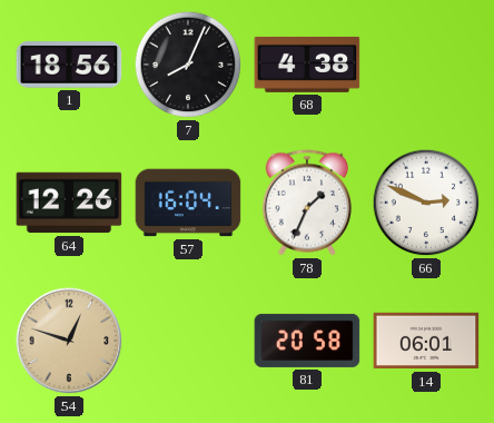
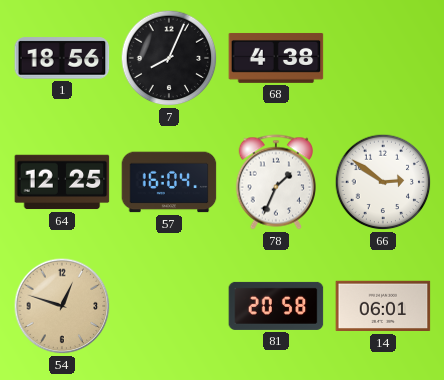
64: 12:26 -> 12:25 (62, 182)
66: 2:49 -> 2:51 (383, 182)
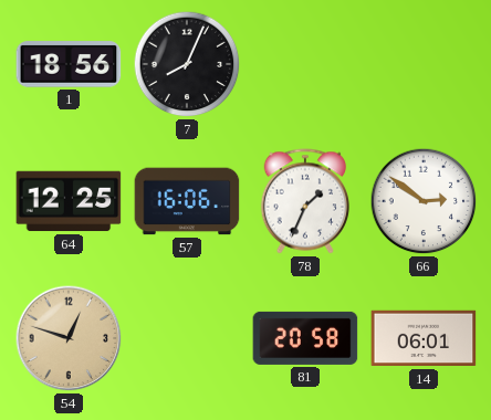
68: 4:38 -> none (276, 58)
57: 16:04 -> 16:06 (187, 201)
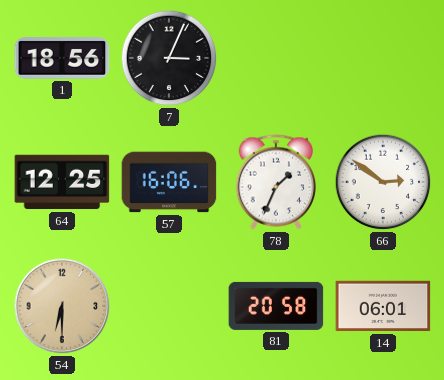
7: 8:04 -> 3:04 (169, 58)
54: 12:48 -> 6:30 (62, 306)
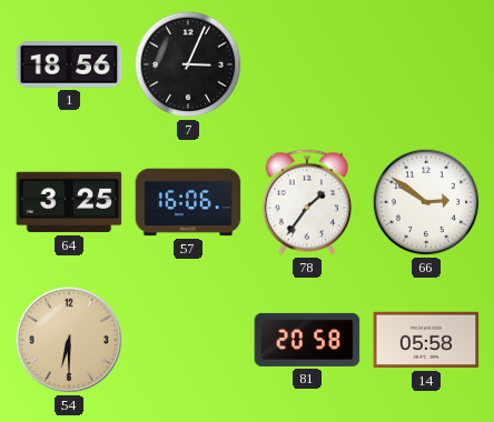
64: 12:25 -> 3:25 (69, 202)
78: 1:34 -> 1:36 (306, 202)
14: 06:01 -> 05:58 (426, 340)
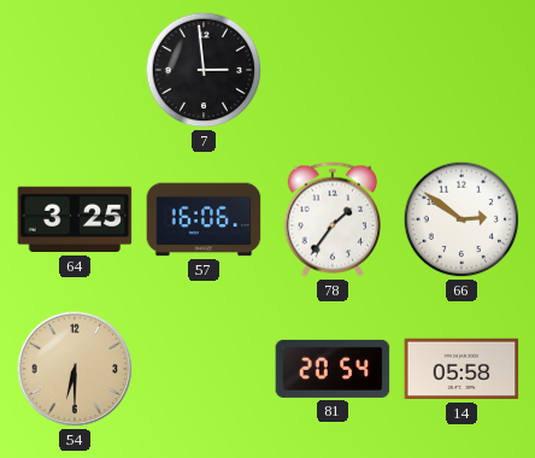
1: 18:56 -> none (69, 64)
7: 3:04 -> 2:59 (204, 70)
81: 20:58 -> 20:54 (333, 369)
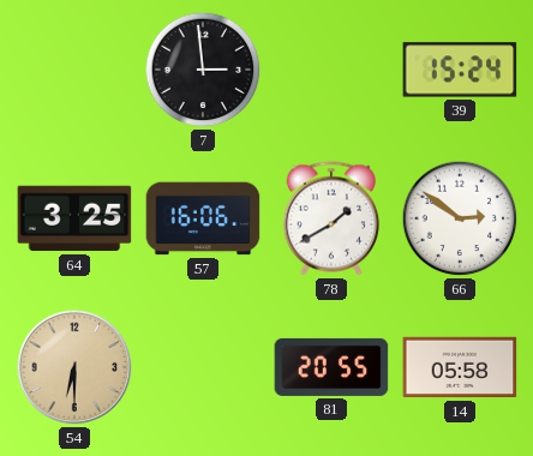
39: none -> 15:24 (460, 70)
78: 1:36 -> 1:40 (330, 218)
81: 20:54 -> 20:55 (331, 367)
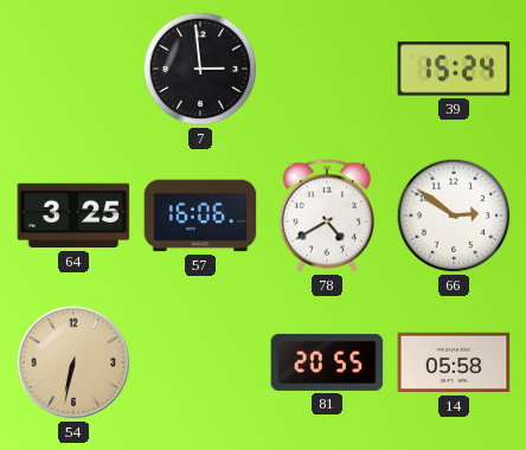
78: 1:40 -> 4:40 (326, 216)
54: 6:30 -> 6:32 (73, 362)
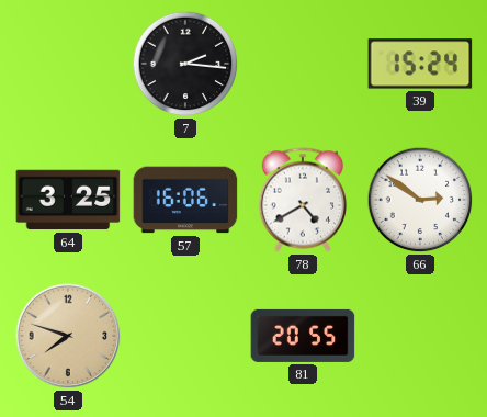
7: 2:59 -> 2:16 (185, 64)
54: 6:32 -> 7:48 (68, 336)
14: 05:58 -> none (454, 362)
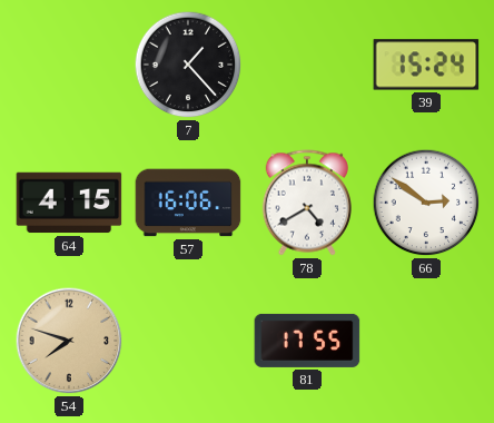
7: 2:16 -> 1:23 (188, 65)
64: 3:25 -> 4:15 (69, 203)
81: 20:55 -> 17:55 (307, 341)
